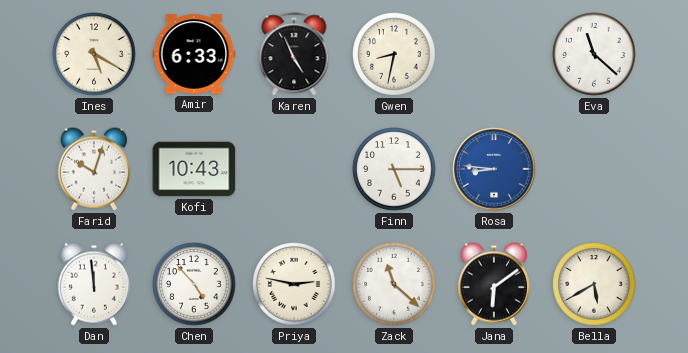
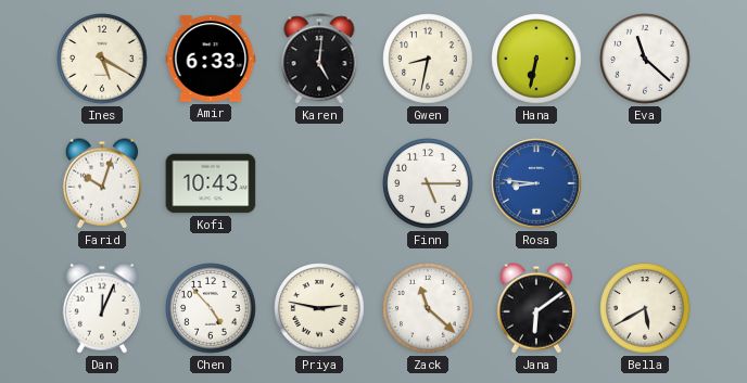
Karen: 4:56 -> 5:01 (319, 59)
Hana: none -> 6:32 (536, 59)
Dan: 11:59 -> 12:04 (102, 308)
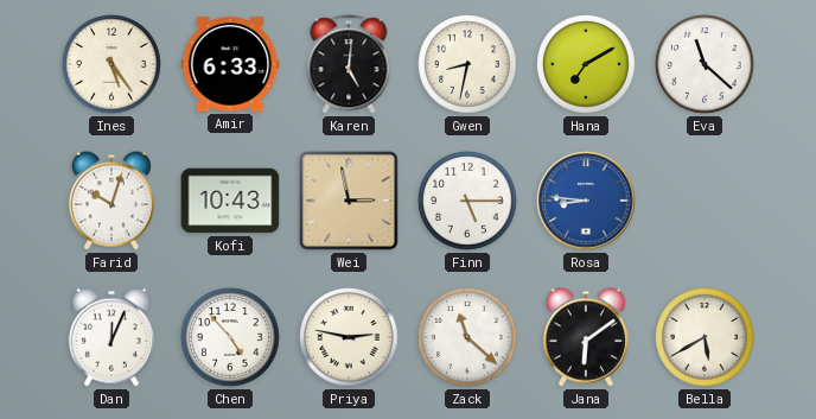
Ines: 5:20 -> 5:24 (111, 64)
Hana: 6:32 -> 7:10 (586, 64)
Wei: none -> 2:58 (349, 201)
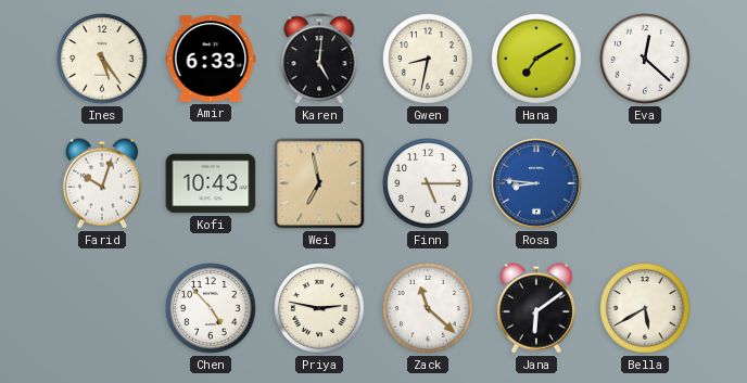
Eva: 11:22 -> 12:22 (645, 59)
Wei: 2:58 -> 6:58 (319, 183)
Dan: 12:04 -> none (111, 337)
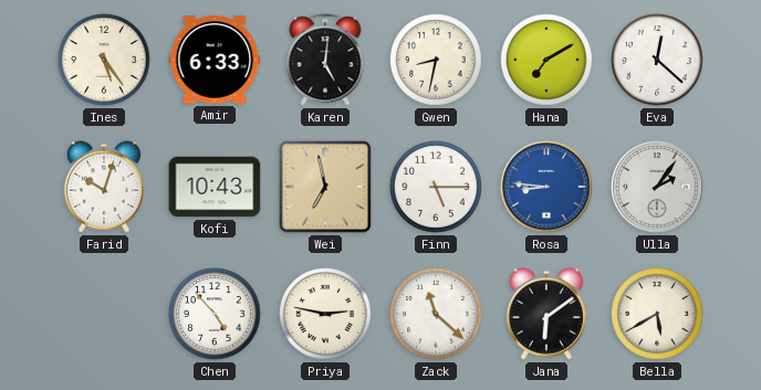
Ulla: none -> 2:06 (657, 187)
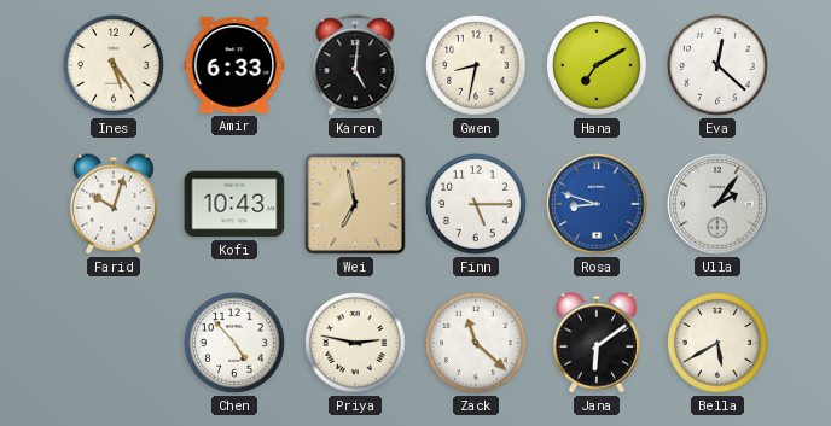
Rosa: 8:46 -> 8:48 (597, 204)
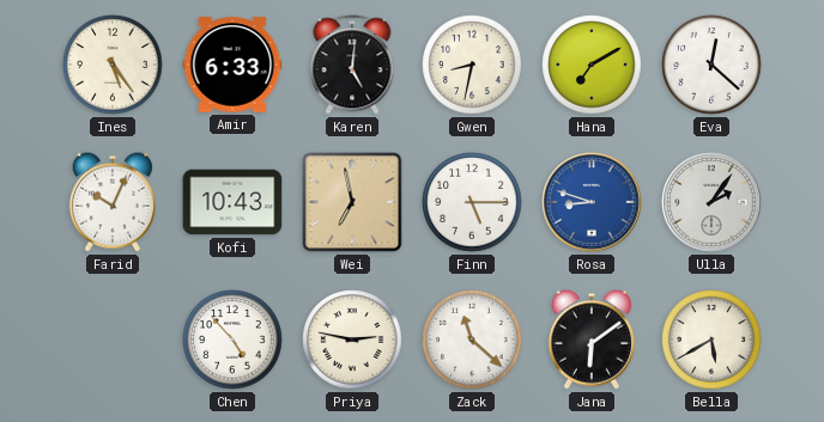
Farid: 10:03 -> 10:04 (113, 202)
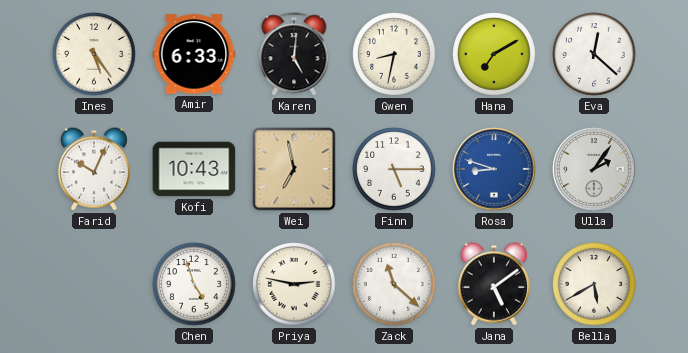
Chen: 4:53 -> 4:57 (194, 284)
Jana: 6:09 -> 5:09 (494, 284)
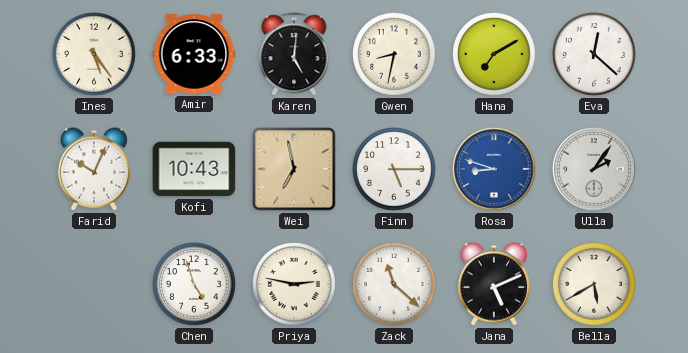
Jana: 5:09 -> 5:11 (494, 284)
